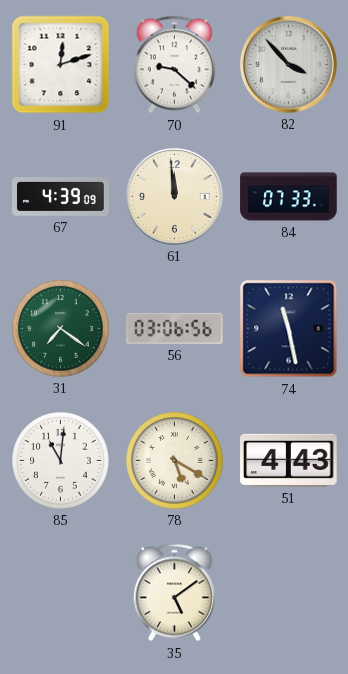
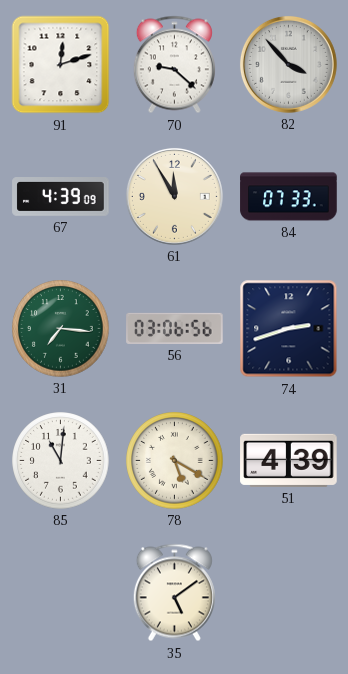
61: 11:59 -> 11:55 (174, 196)
31: 7:21 -> 7:16 (61, 329)
74: 11:28 -> 2:42 (289, 329)
51: 4:43 -> 4:39 (289, 460)
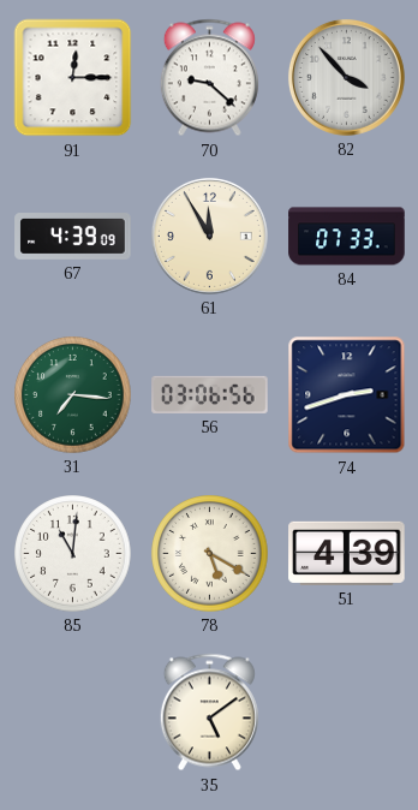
91: 12:12 -> 12:15 (73, 78)
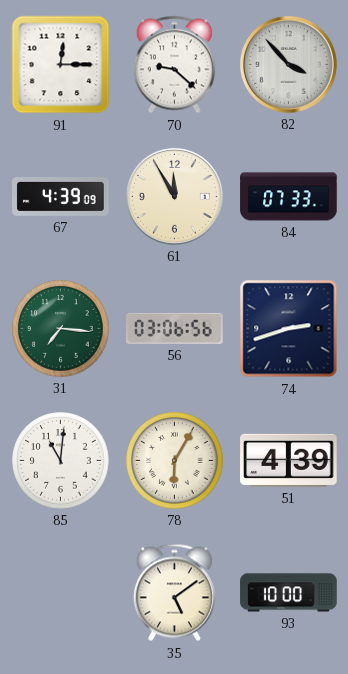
78: 5:20 -> 6:05 (175, 461)
93: none -> 10:00 (289, 593)
